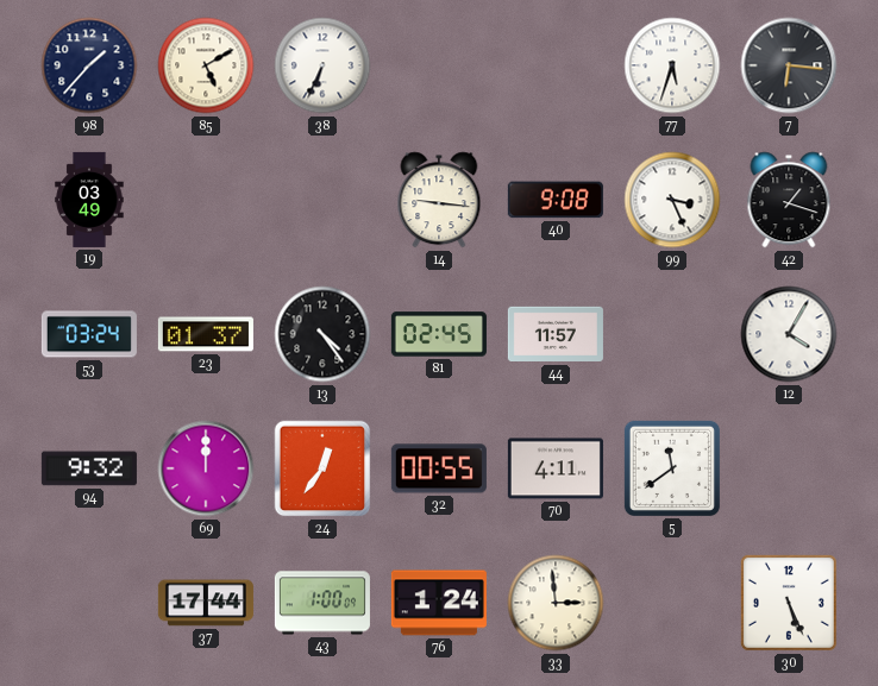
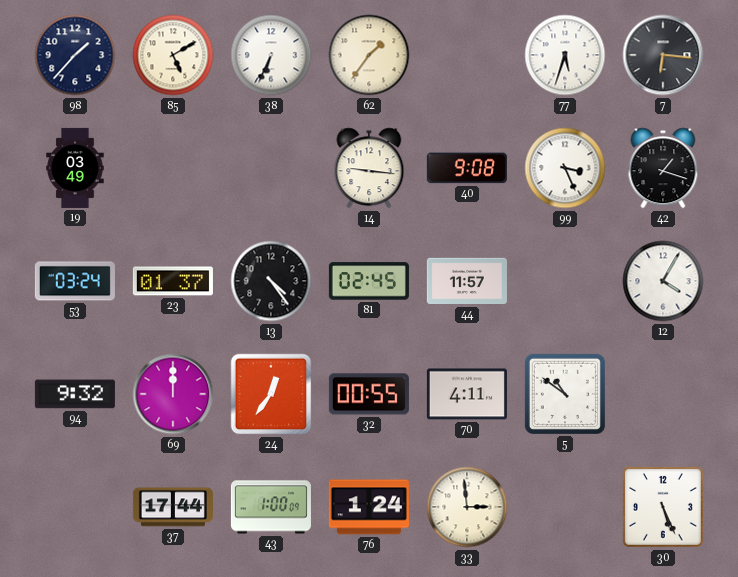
62: none -> 1:36 (369, 55)
5: 11:39 -> 10:51 (565, 394)
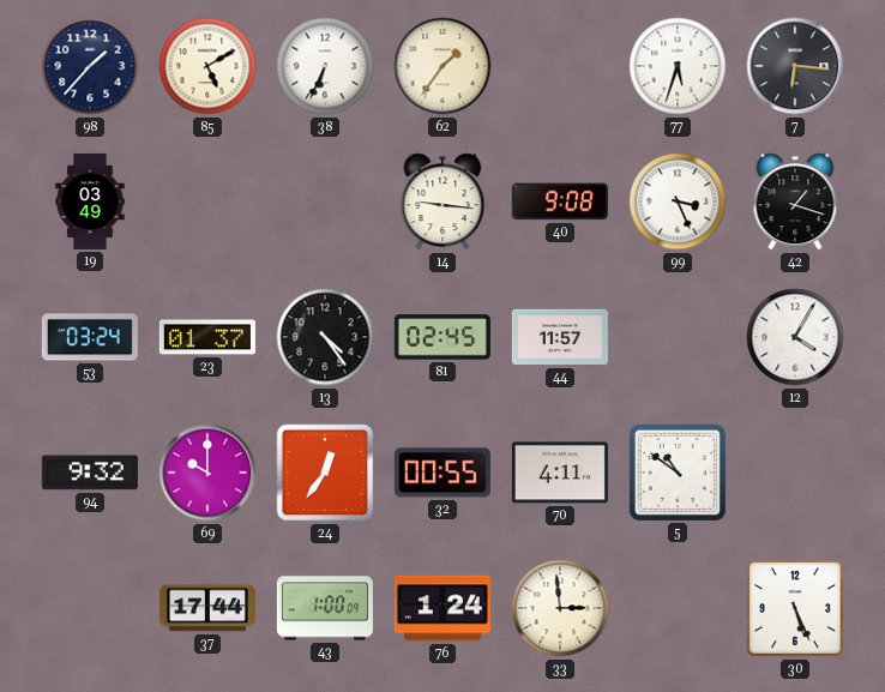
69: 12:00 -> 10:00 (207, 473)
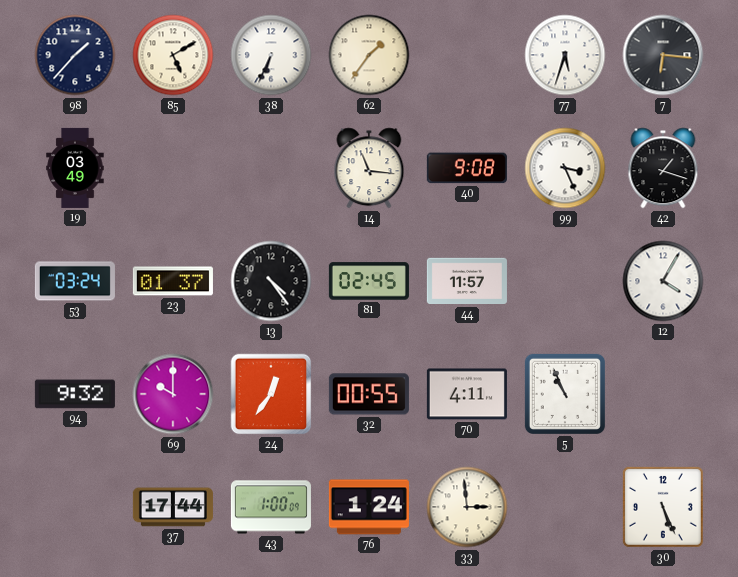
14: 9:16 -> 11:16 (369, 168)
5: 10:51 -> 10:56 (565, 394)
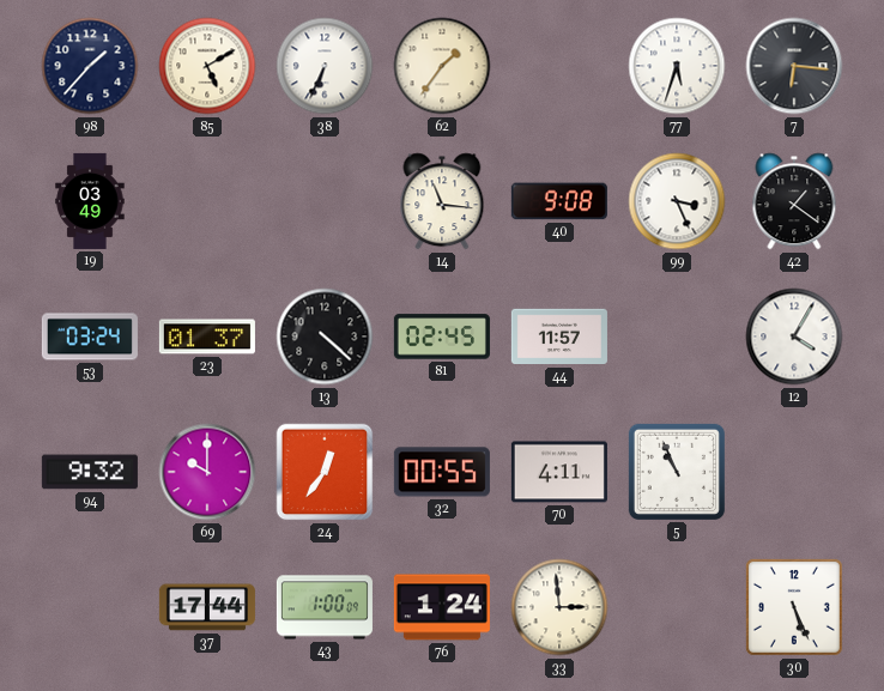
42: 1:18 -> 1:21 (794, 201)
13: 4:24 -> 4:22 (325, 337)
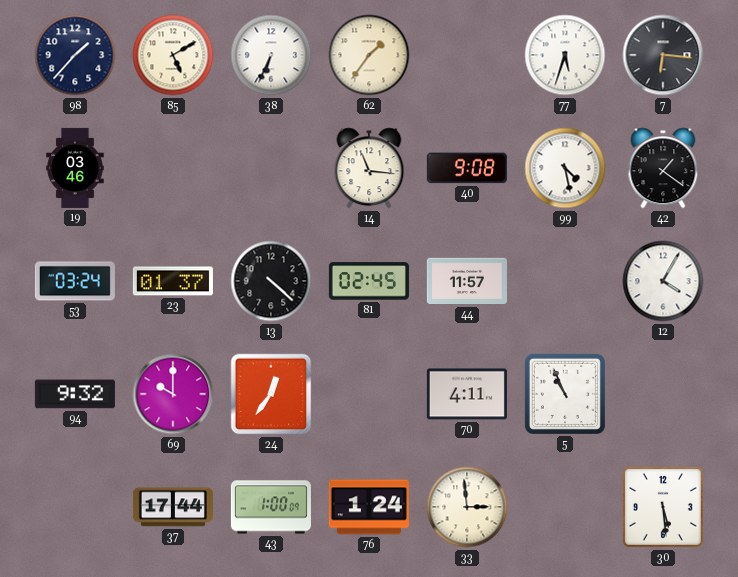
19: 03:49 -> 03:46 (75, 168)
99: 3:26 -> 4:28 (565, 168)
32: 00:55 -> none (442, 472)
30: 5:26 -> 5:29 (663, 507)
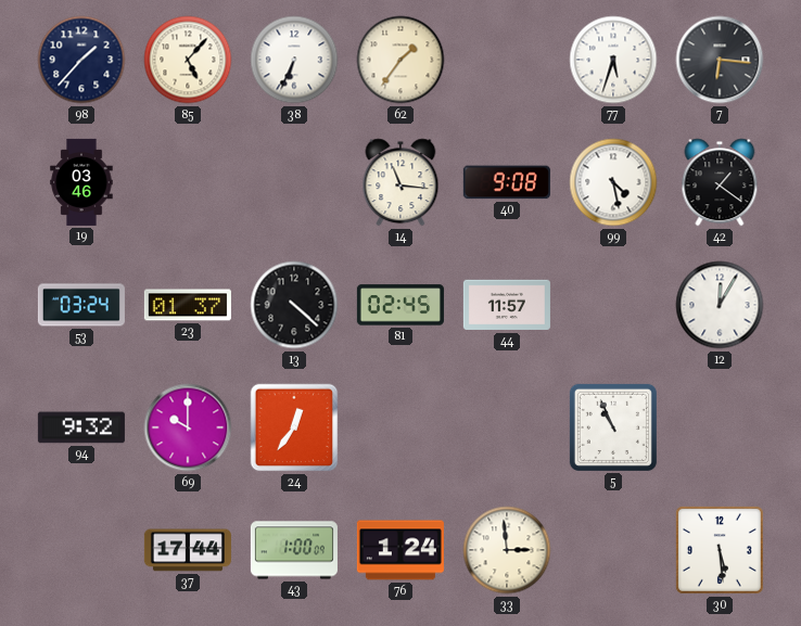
85: 5:10 -> 5:07 (188, 60)
12: 4:05 -> 12:05 (720, 305)
70: 4:11 -> none (467, 394)
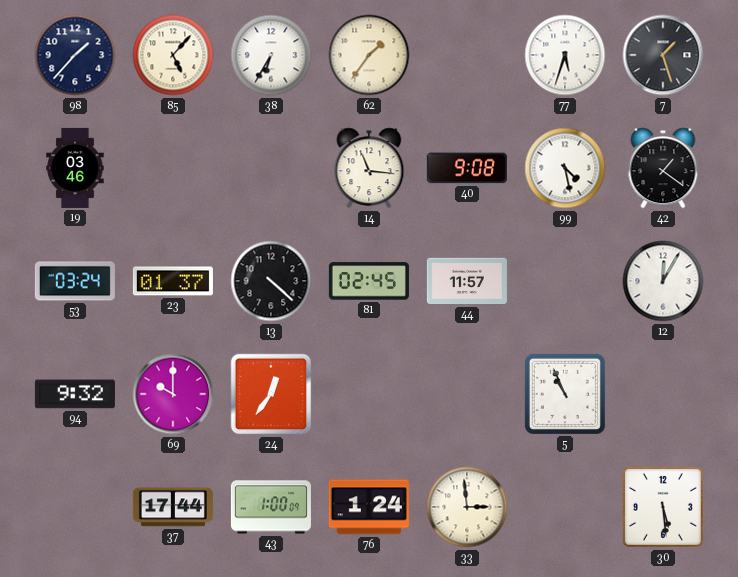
38: 6:34 -> 6:35 (271, 55)
7: 6:16 -> 1:27 (663, 55)
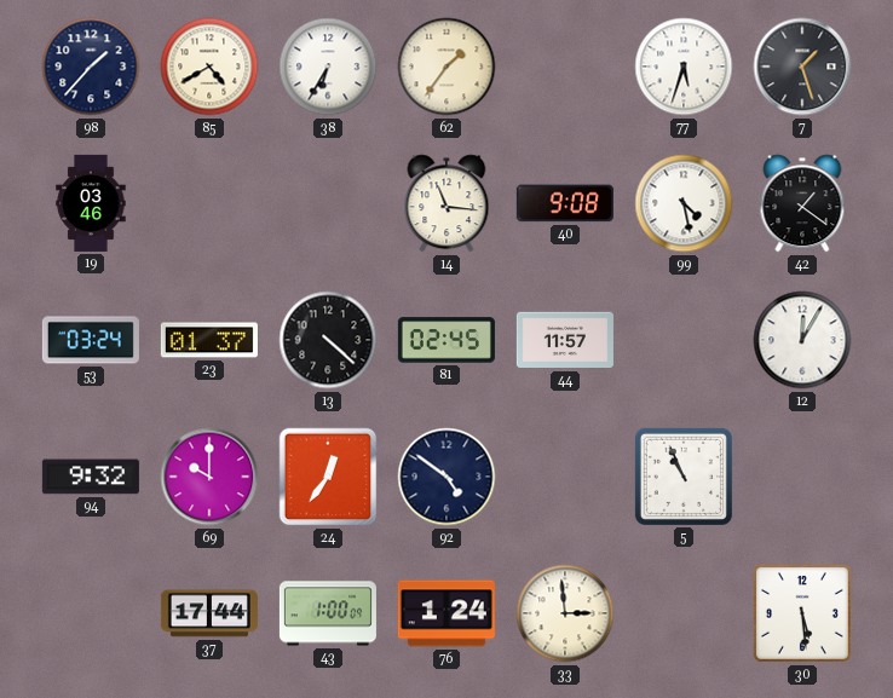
85: 5:07 -> 4:40 (209, 67)
92: none -> 4:51 (447, 477)
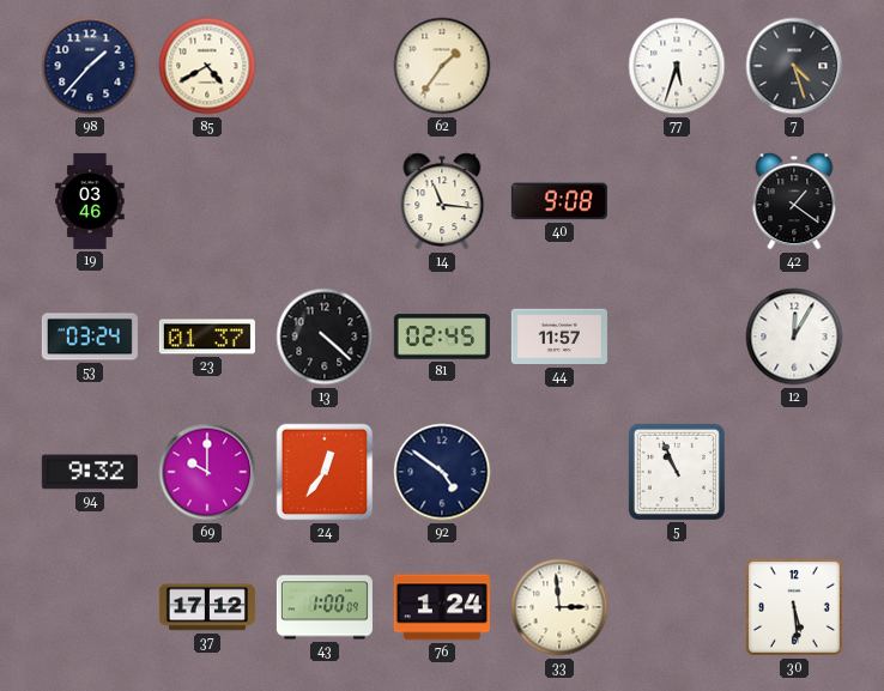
38: 6:35 -> none (328, 67)
7: 1:27 -> 4:27 (794, 66)
99: 4:28 -> none (684, 203)
37: 17:44 -> 17:12 (207, 607)
